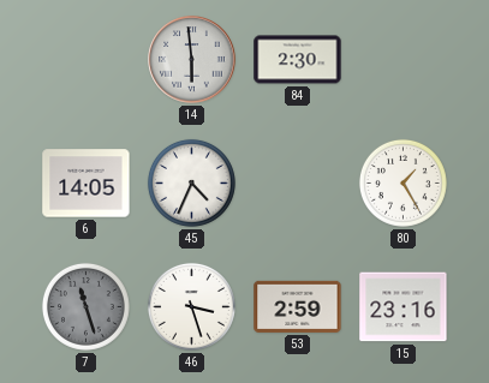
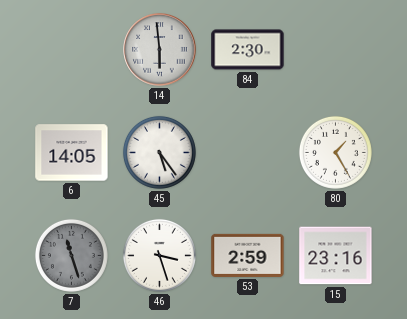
45: 4:34 -> 5:24 (159, 152)
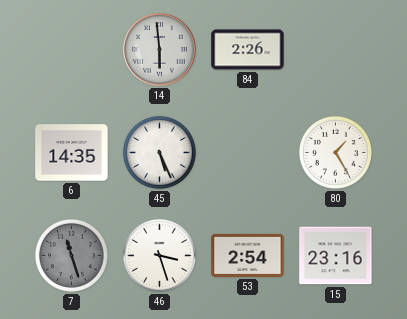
84: 2:30 -> 2:26 (248, 50)
6: 14:05 -> 14:35 (72, 153)
45: 5:24 -> 5:26 (159, 152)
53: 2:59 -> 2:54 (248, 255)
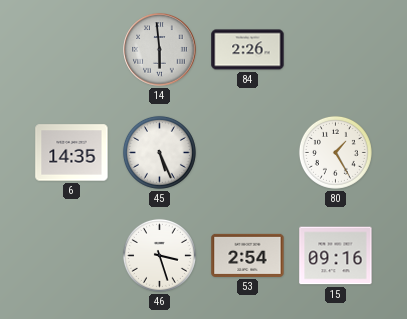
7: 11:27 -> none (71, 255)
15: 23:16 -> 09:16 (336, 256)
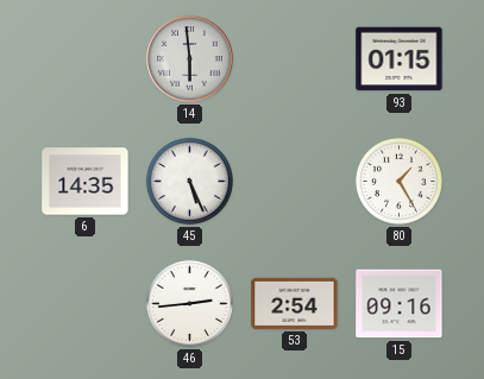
84: 2:26 -> none (248, 50)
93: none -> 01:15 (400, 59)
46: 3:27 -> 2:44 (189, 303)
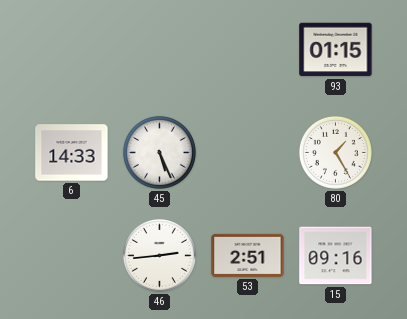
14: 5:59 -> none (190, 59)
6: 14:35 -> 14:33 (72, 153)
53: 2:54 -> 2:51 (248, 255)
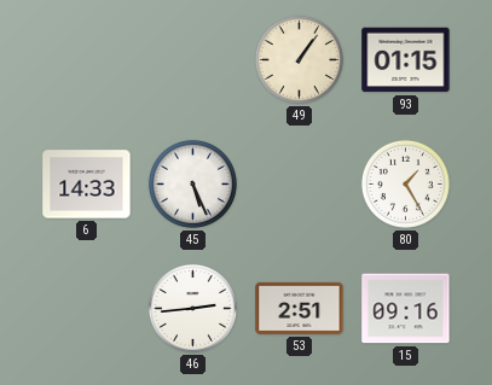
49: none -> 1:06 (299, 59)
